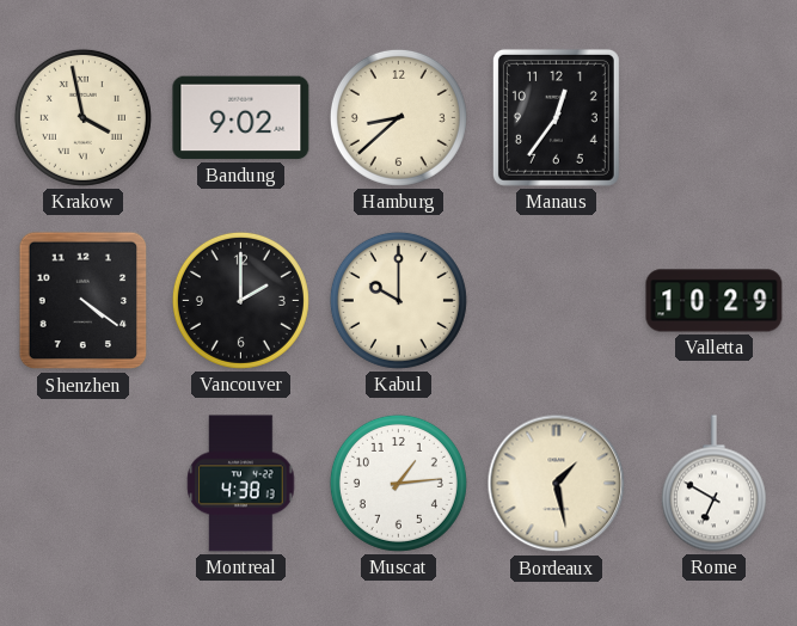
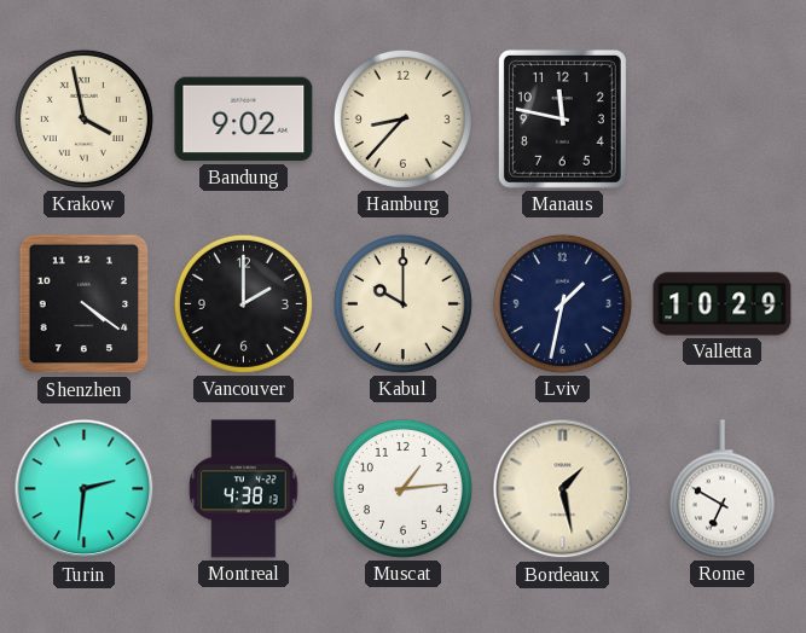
Hamburg: 8:38 -> 8:37 (402, 118)
Manaus: 12:36 -> 11:47 (562, 118)
Lviv: none -> 1:32 (562, 303)
Turin: none -> 2:31 (85, 489)
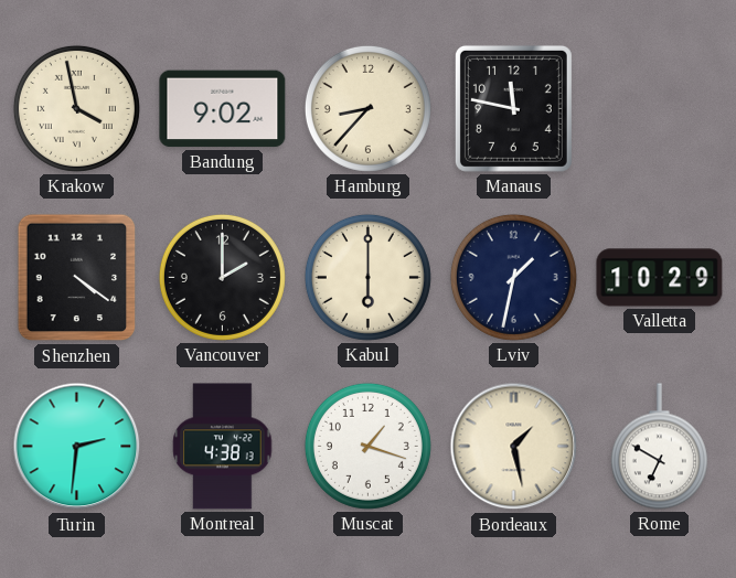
Kabul: 10:00 -> 6:00 (367, 277)
Muscat: 1:14 -> 1:18 (367, 446)
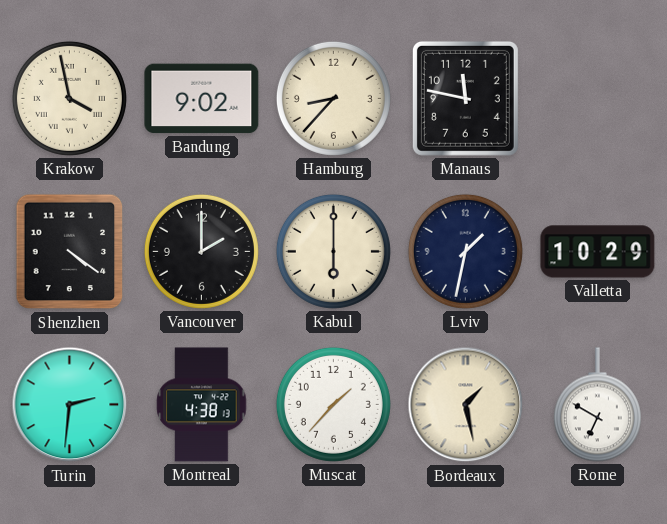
Muscat: 1:18 -> 1:37 (333, 404)
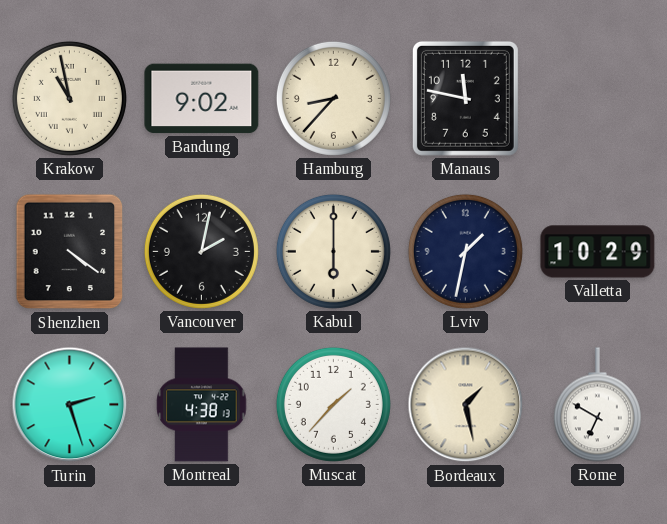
Krakow: 3:58 -> 10:58 (69, 98)
Vancouver: 2:00 -> 2:02 (201, 251)
Turin: 2:31 -> 2:27 (70, 405)
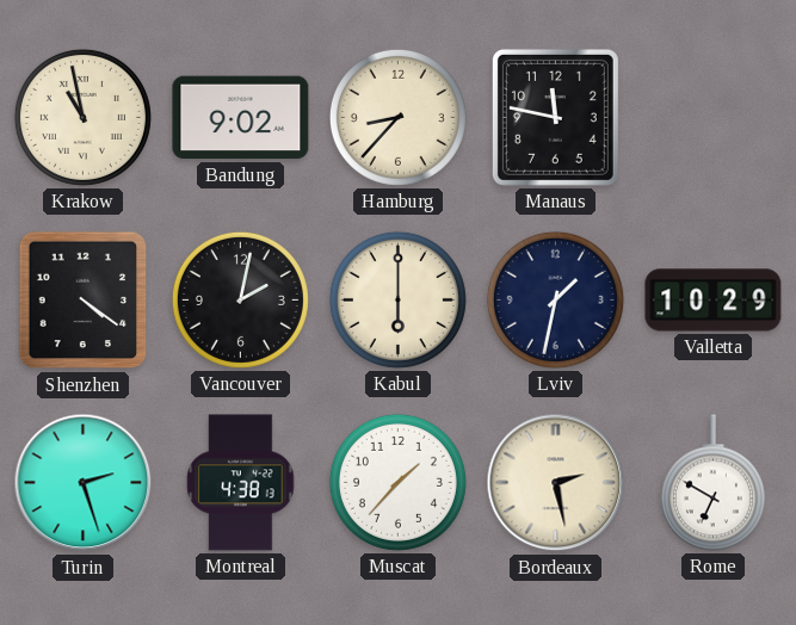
Bordeaux: 1:28 -> 2:28 (556, 483)
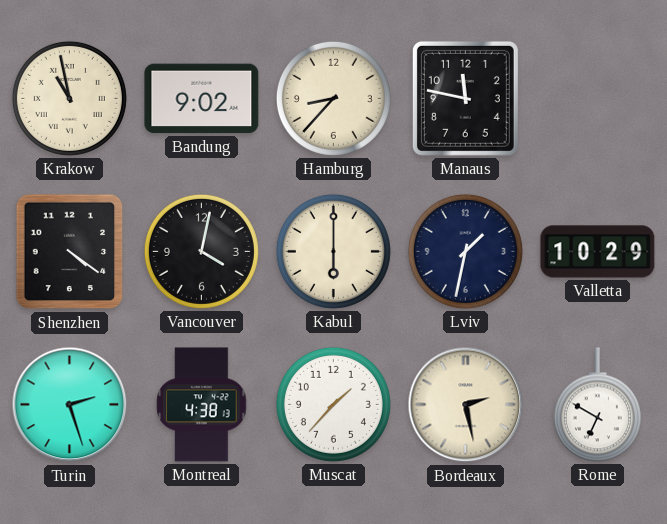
Vancouver: 2:02 -> 4:02 (201, 251)
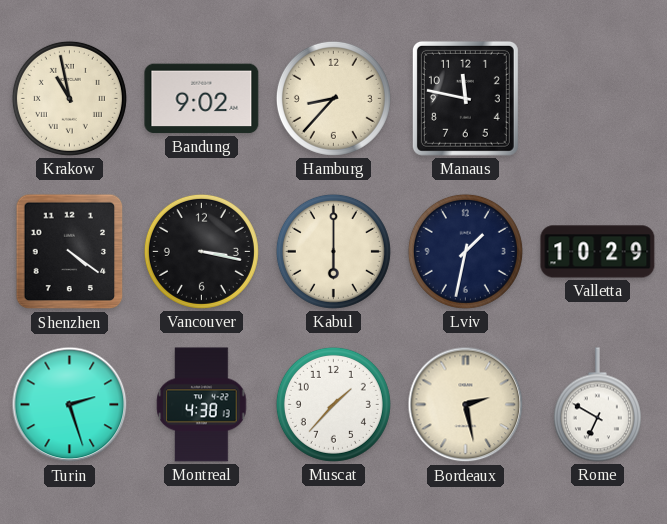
Vancouver: 4:02 -> 3:17 (201, 251)
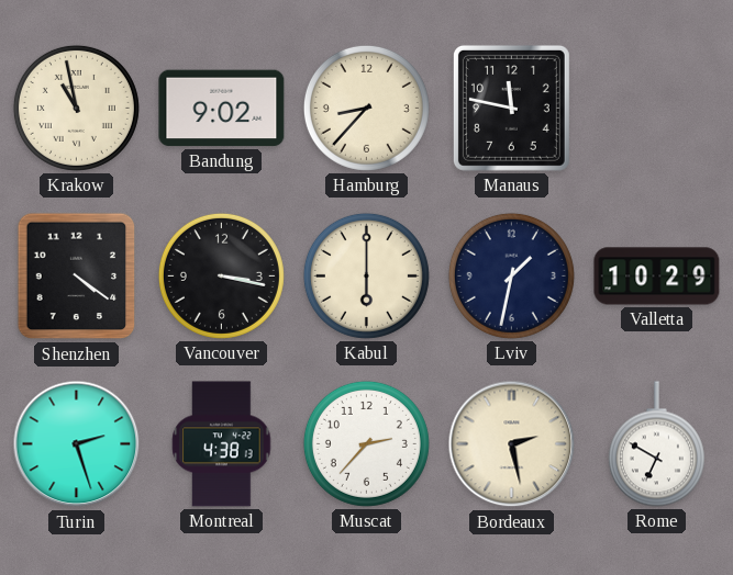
Muscat: 1:37 -> 2:37 (366, 443)
